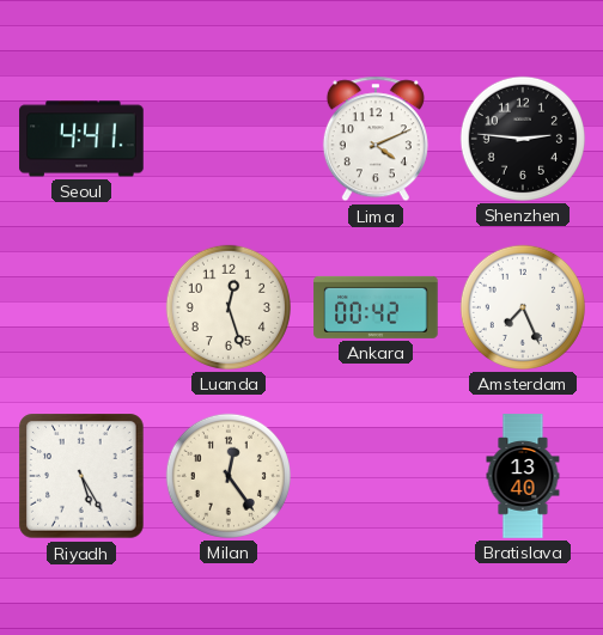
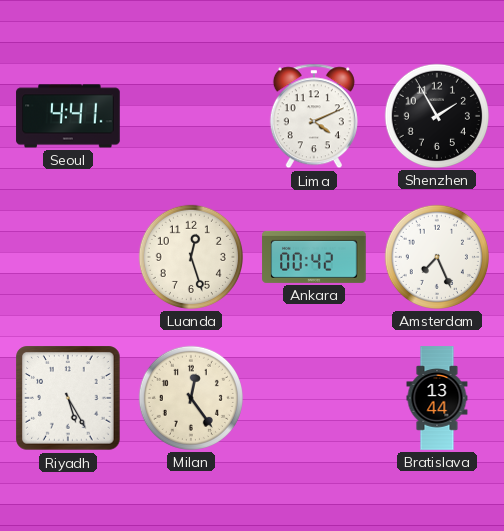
Shenzhen: 2:46 -> 1:55 (437, 116)
Bratislava: 13:40 -> 13:44 (437, 398)
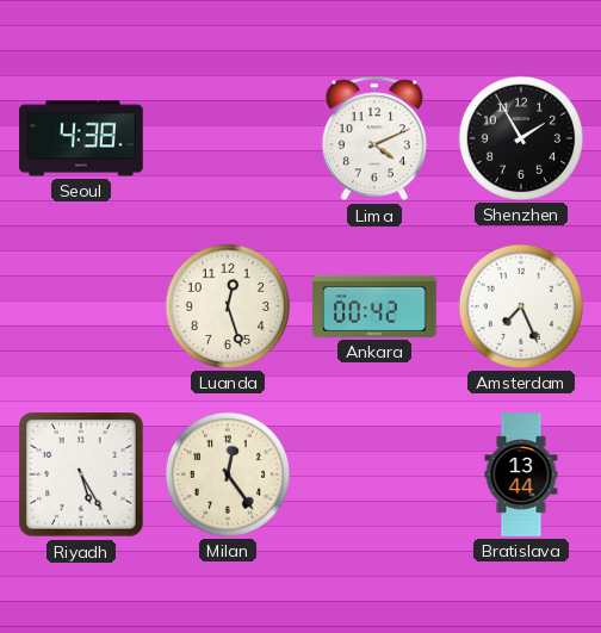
Seoul: 4:41 -> 4:38 (81, 138)
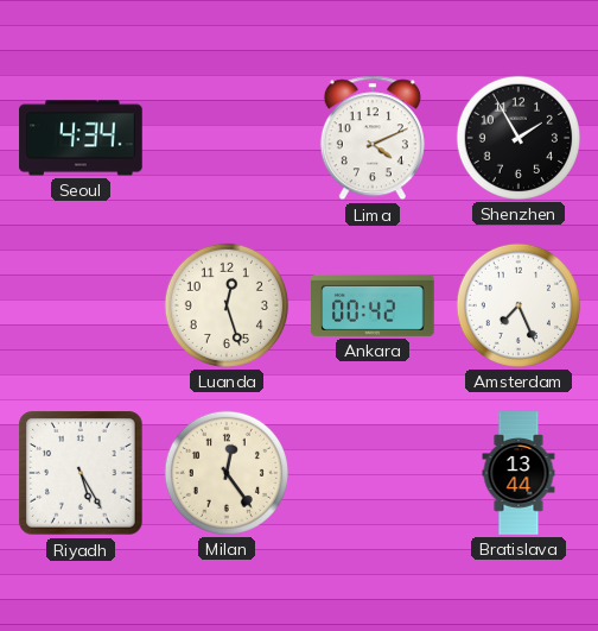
Seoul: 4:38 -> 4:34 (81, 138)
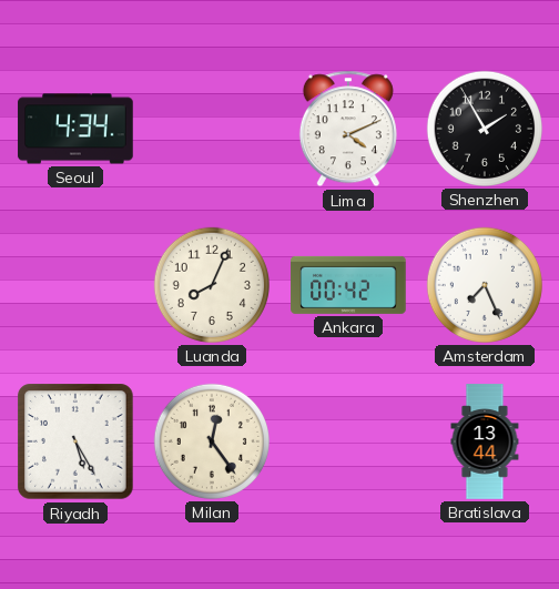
Luanda: 12:27 -> 8:04 (212, 285)
